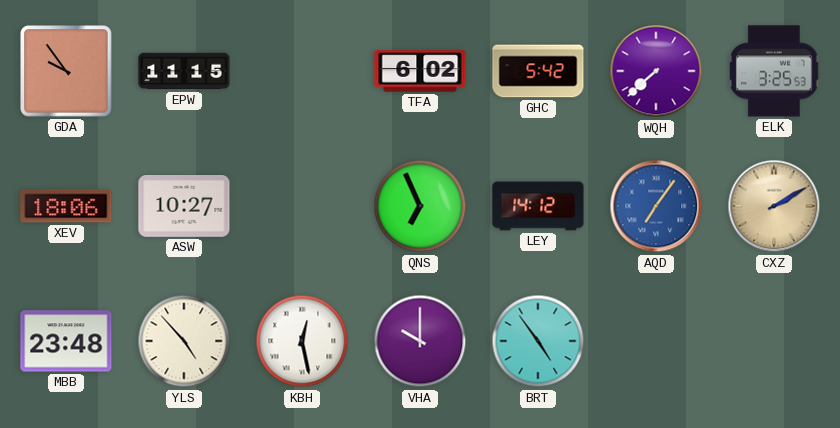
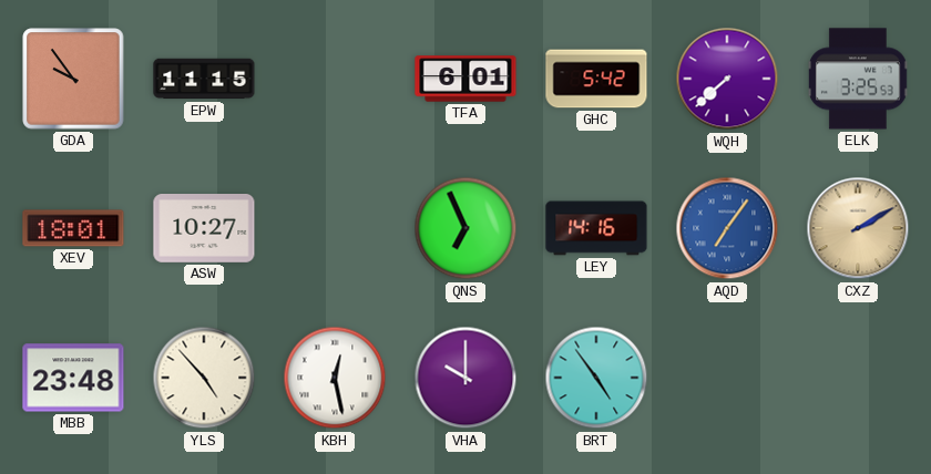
TFA: 6:02 -> 6:01 (465, 79)
XEV: 18:06 -> 18:01 (73, 228)
LEY: 14:12 -> 14:16 (596, 228)
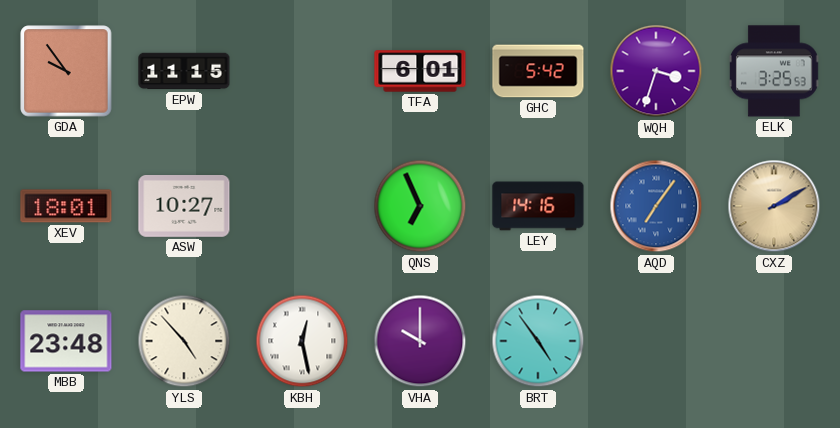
WQH: 7:38 -> 3:33 (656, 71)
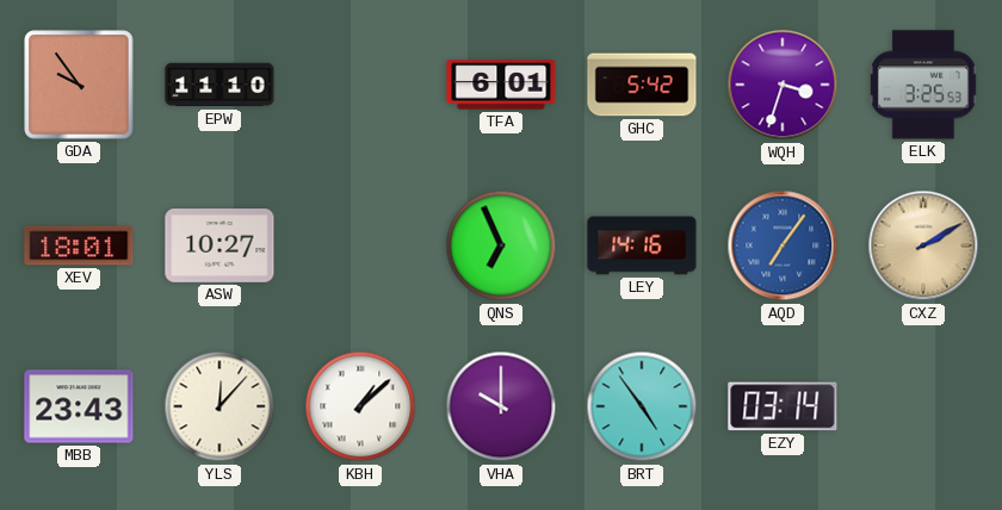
EPW: 11:15 -> 11:10 (219, 85)
MBB: 23:48 -> 23:43 (79, 406)
YLS: 4:53 -> 12:07 (219, 406)
KBH: 12:28 -> 1:08 (360, 406)
EZY: none -> 03:14 (783, 406)
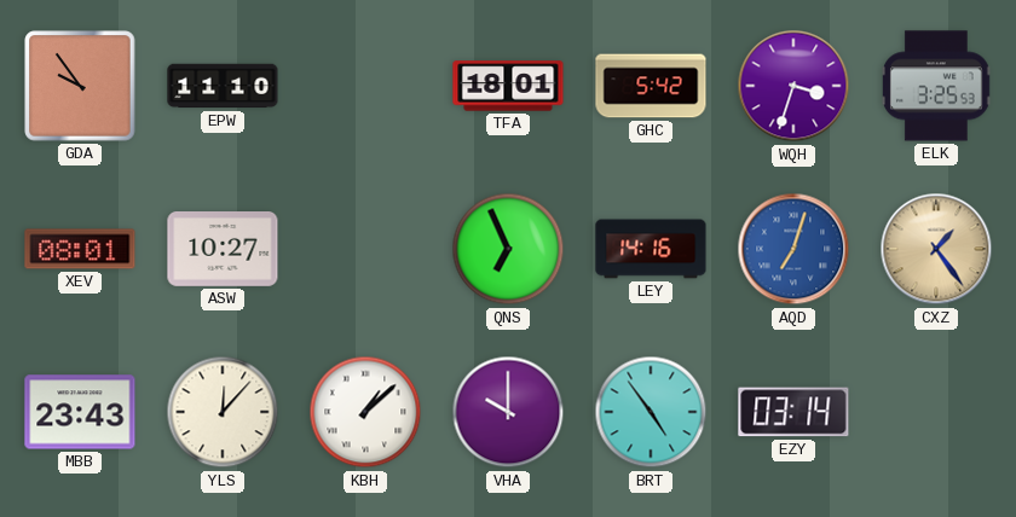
TFA: 6:01 -> 18:01 (508, 86)
XEV: 18:01 -> 08:01 (80, 249)
AQD: 7:06 -> 7:03 (793, 249)
CXZ: 2:10 -> 1:24 (936, 249)
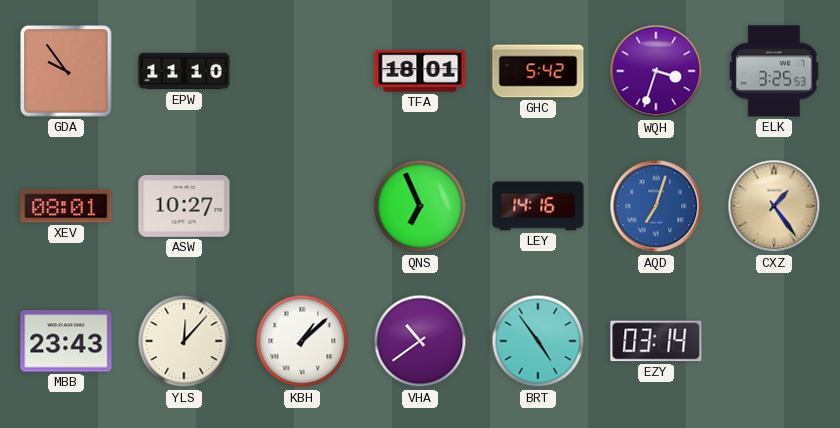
VHA: 10:00 -> 10:39 (420, 341)
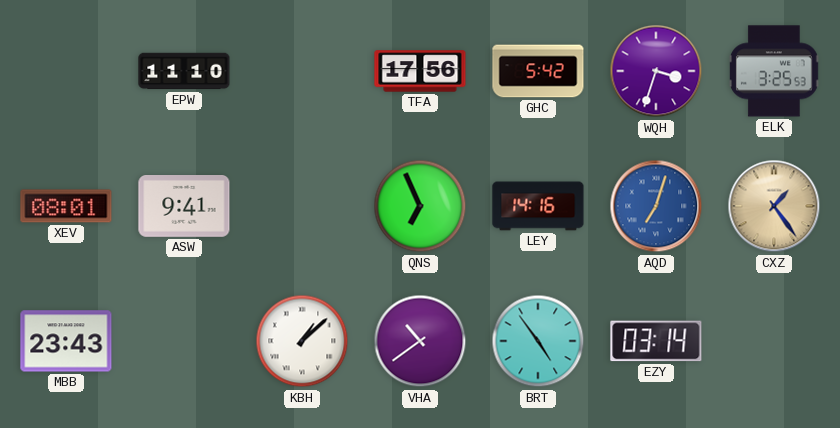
GDA: 9:54 -> none (66, 71)
TFA: 18:01 -> 17:56 (420, 71)
ASW: 10:27 -> 9:41 (184, 207)
YLS: 12:07 -> none (184, 341)
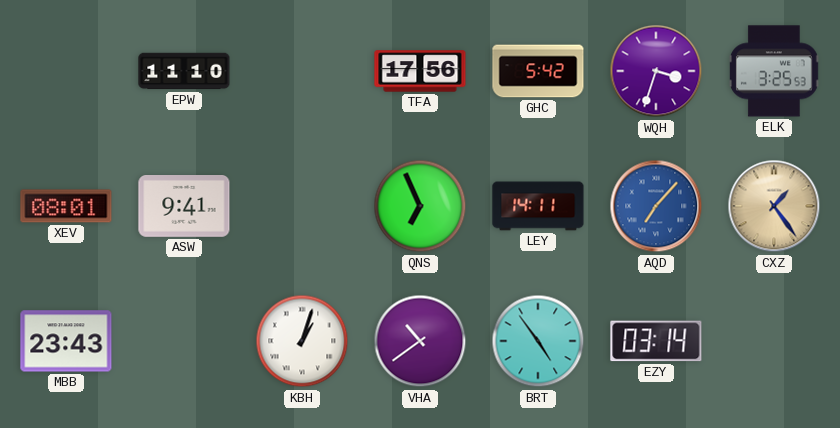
LEY: 14:16 -> 14:11 (538, 206)
AQD: 7:03 -> 7:07 (656, 206)
KBH: 1:08 -> 1:03 (302, 341)
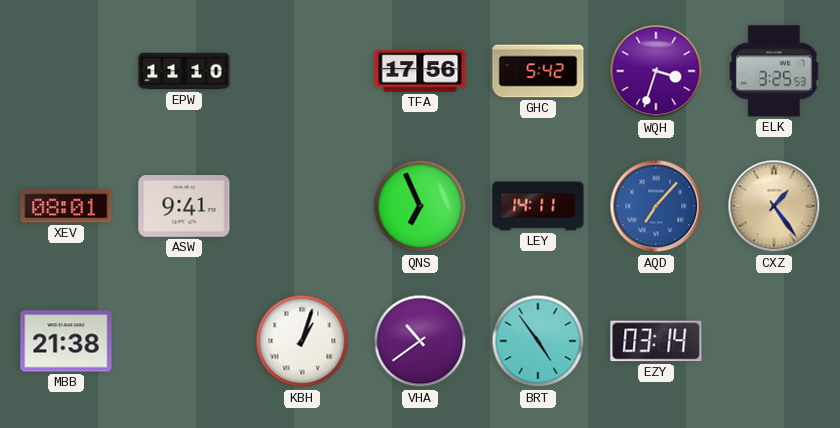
MBB: 23:43 -> 21:38 (66, 341)
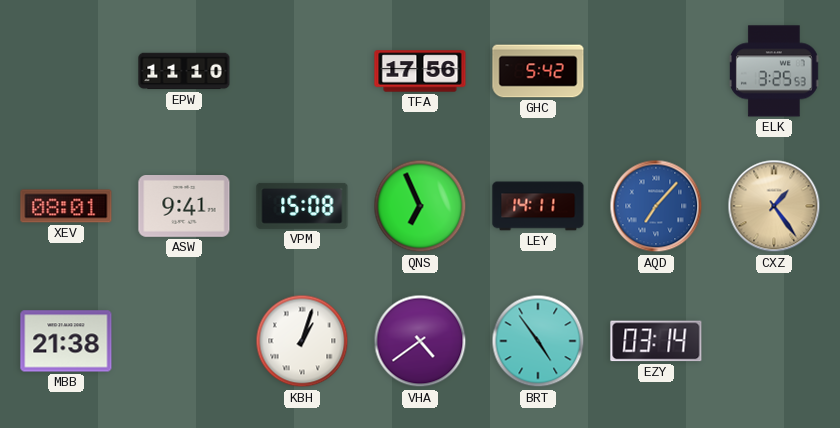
WQH: 3:33 -> none (656, 71)
VPM: none -> 15:08 (302, 206)
VHA: 10:39 -> 4:39 (420, 341)
